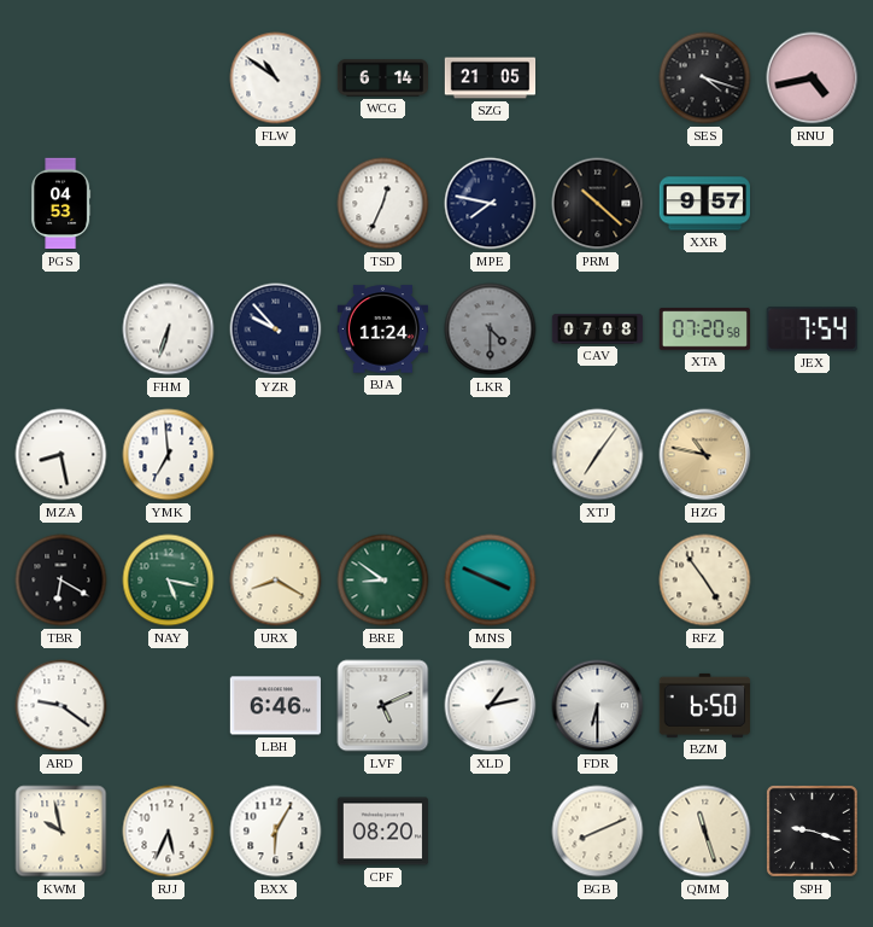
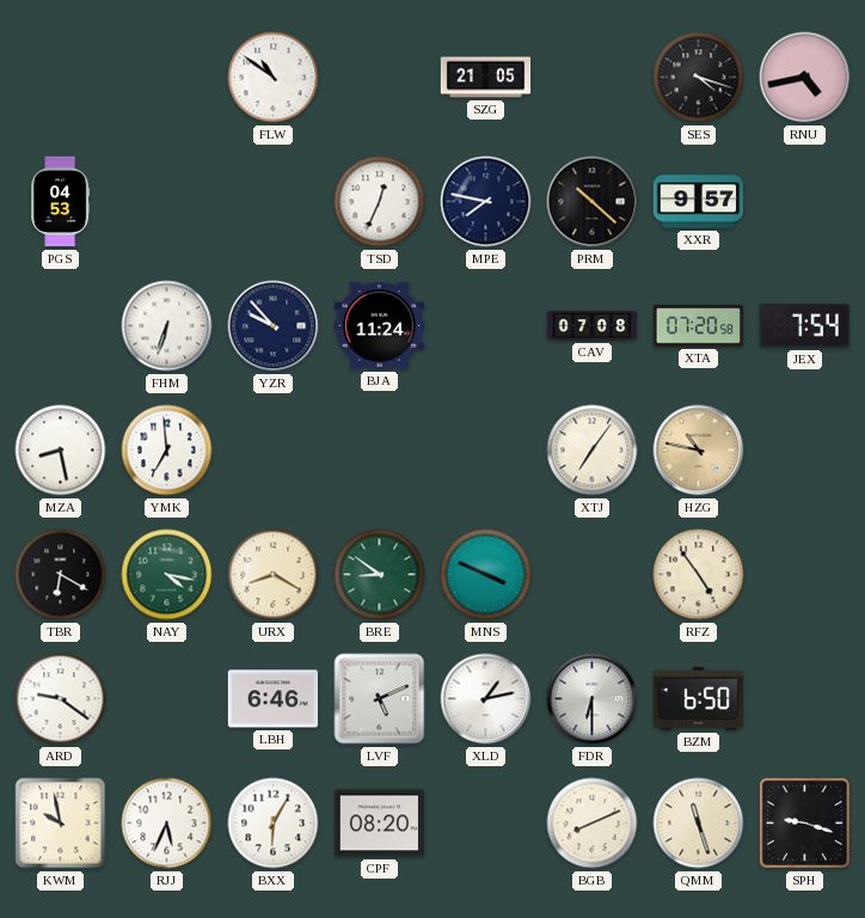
WCG: 6:14 -> none (383, 78)
LKR: 4:30 -> none (491, 330)
NAY: 5:17 -> 4:17 (167, 575)
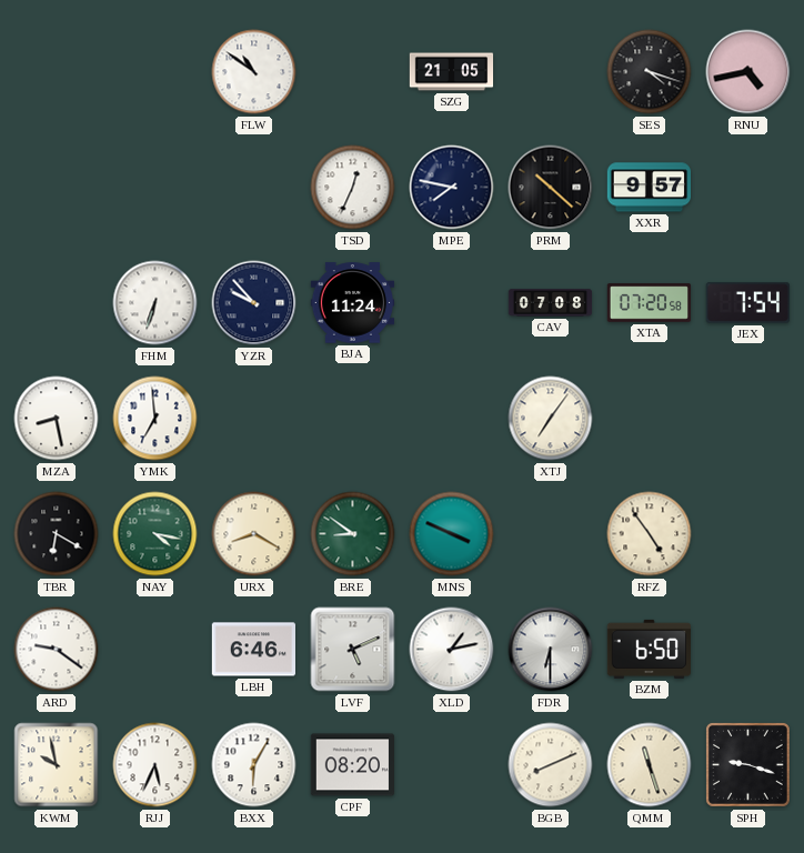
PGS: 04:53 -> none (61, 202)
HZG: 10:47 -> none (699, 451)
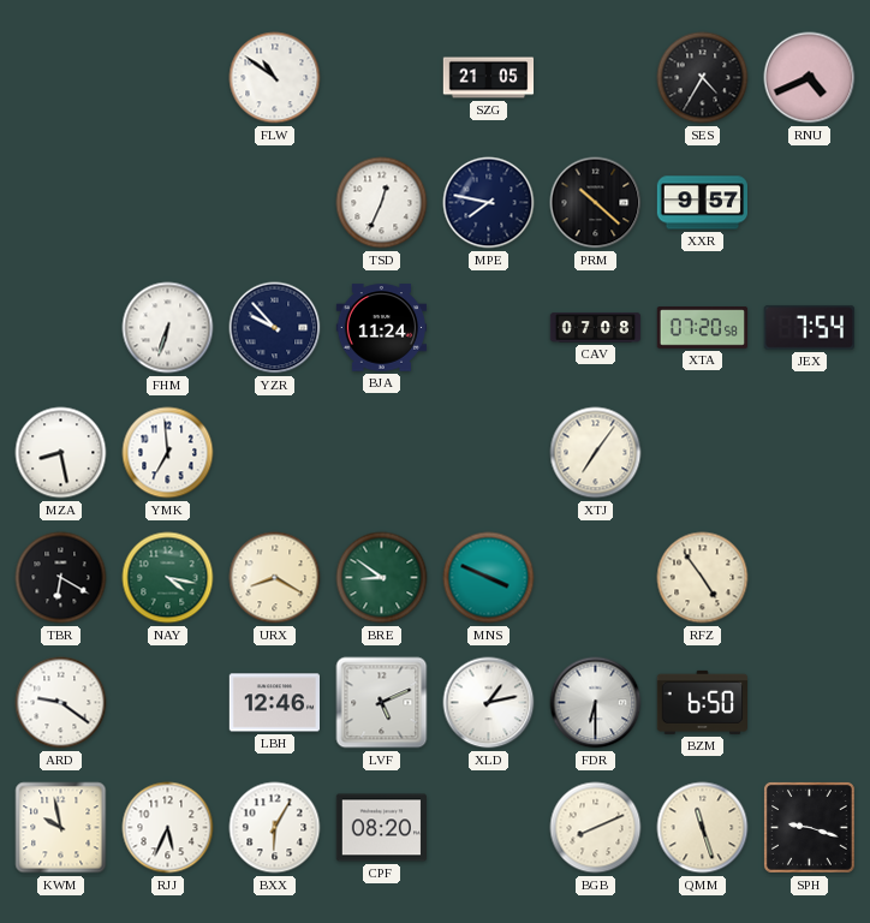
SES: 4:18 -> 4:35 (703, 78)
RNU: 4:43 -> 4:41 (810, 78)
LBH: 6:46 -> 12:46 (275, 703)
